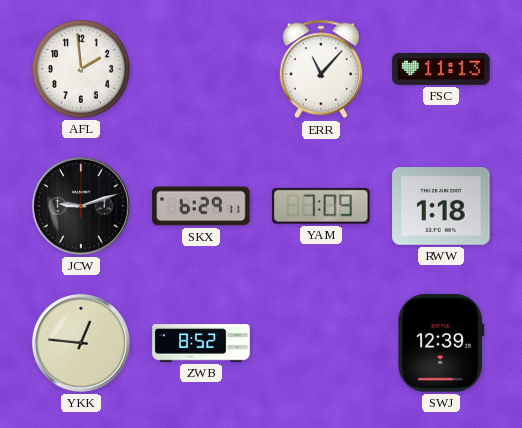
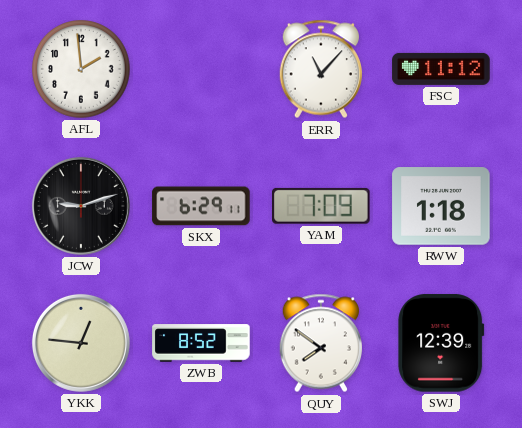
FSC: 11:13 -> 11:12 (441, 69)
QUY: none -> 7:51 (320, 343)
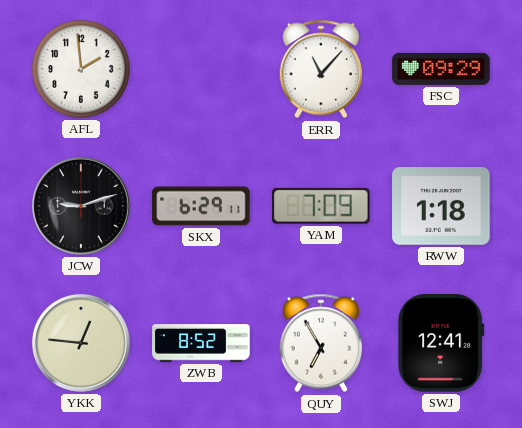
FSC: 11:12 -> 09:29 (441, 69)
QUY: 7:51 -> 6:55 (320, 343)
SWJ: 12:39 -> 12:41 (441, 343)
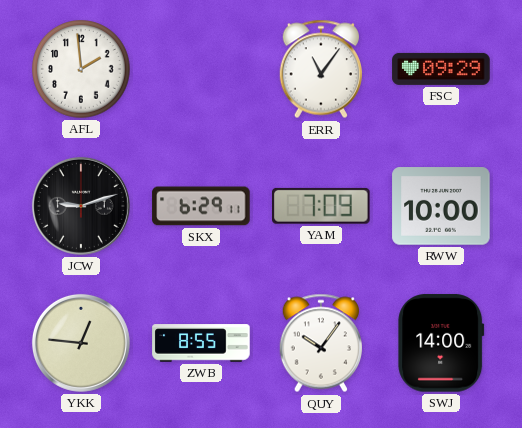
ERR: 11:07 -> 11:06 (320, 69)
RWW: 1:18 -> 10:00 (441, 206)
ZWB: 8:52 -> 8:55 (201, 343)
QUY: 6:55 -> 10:06 (320, 343)
SWJ: 12:41 -> 14:00 (441, 343)
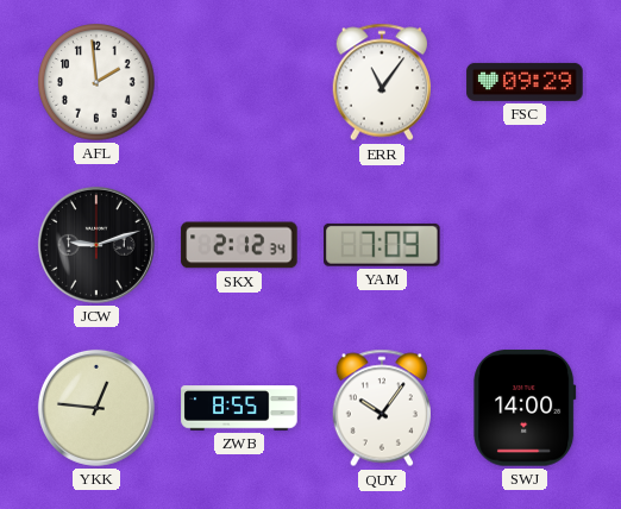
SKX: 6:29 -> 2:12 (239, 245)
RWW: 10:00 -> none (441, 206)
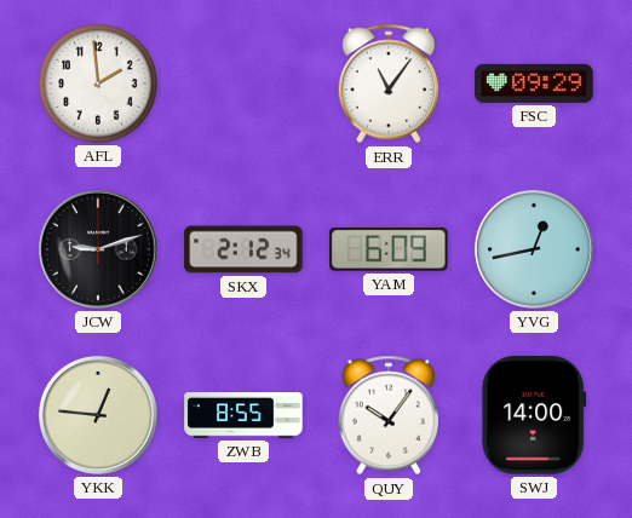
YAM: 7:09 -> 6:09 (390, 249)
YVG: none -> 12:43 (534, 249)
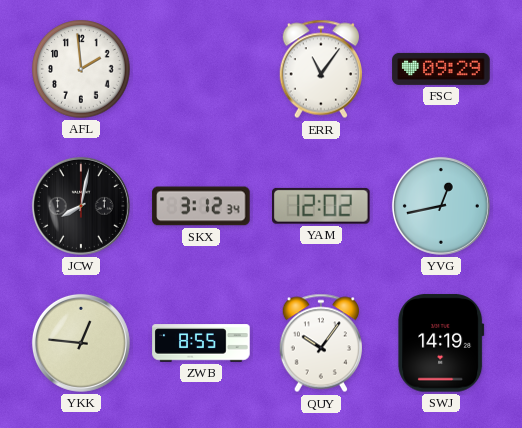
JCW: 9:12 -> 8:02 (81, 206)
SKX: 2:12 -> 3:12 (201, 206)
YAM: 6:09 -> 12:02 (322, 206)
SWJ: 14:00 -> 14:19 (441, 343)
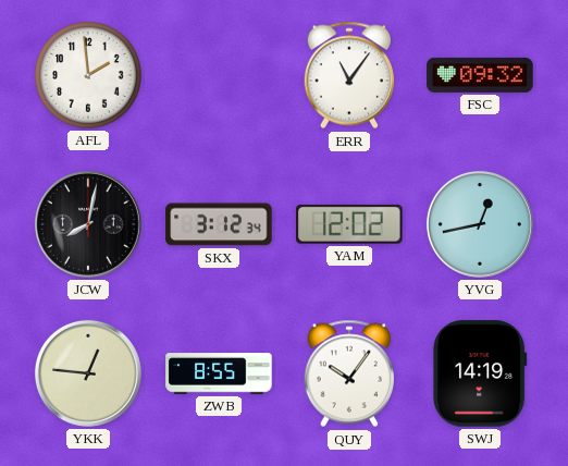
FSC: 09:29 -> 09:32 (480, 75)
